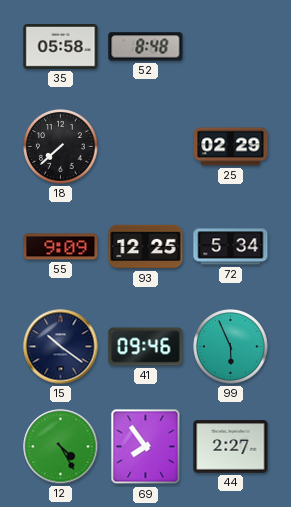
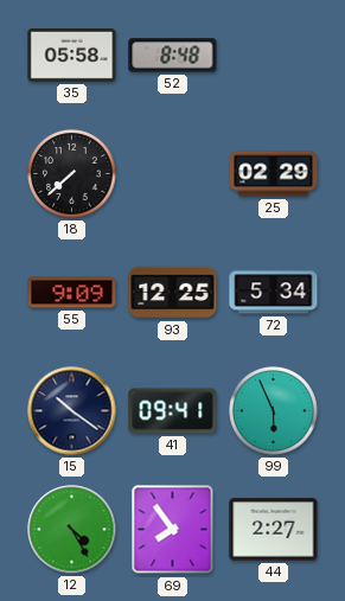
41: 09:46 -> 09:41 (173, 411)
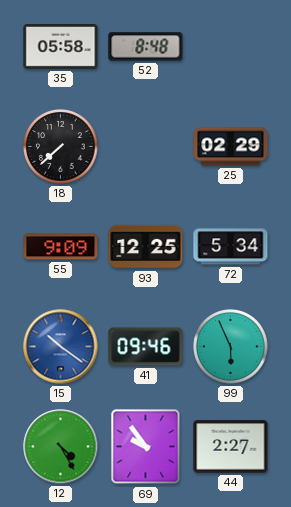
15 dial: navy -> blue (61, 347)
41: 09:41 -> 09:46 (146, 347)
69: 7:54 -> 9:54 (146, 447)
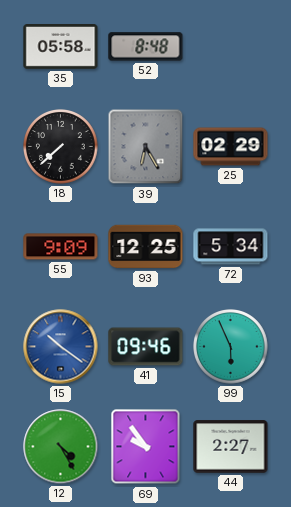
39: none -> 6:25 (146, 147)
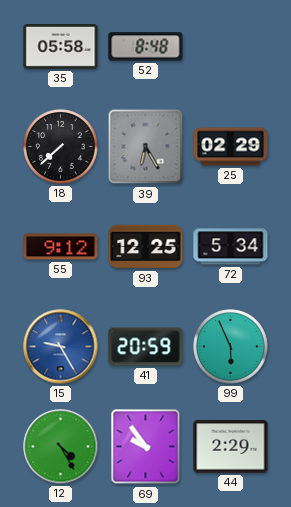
55: 9:09 -> 9:12 (61, 247)
15: 10:21 -> 9:25 (61, 347)
41: 09:46 -> 20:59 (146, 347)
44: 2:27 -> 2:29 (231, 447)
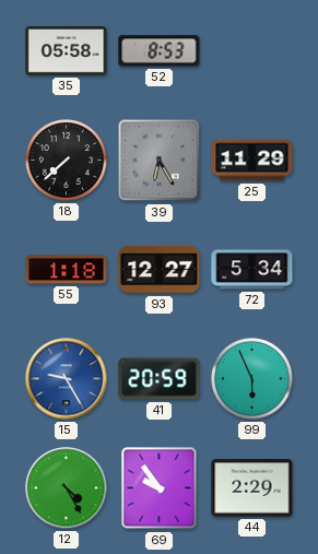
52: 8:48 -> 8:53 (160, 51)
25: 02:29 -> 11:29 (252, 161)
55: 9:12 -> 1:18 (67, 270)
93: 12:25 -> 12:27 (160, 270)
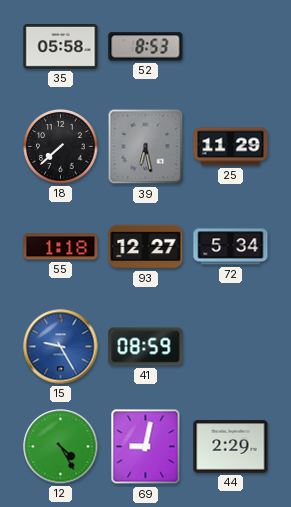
39: 6:25 -> 6:28 (146, 147)
41: 20:59 -> 08:59 (146, 347)
99: 5:56 -> none (252, 379)
69: 9:54 -> 9:02 (146, 447)
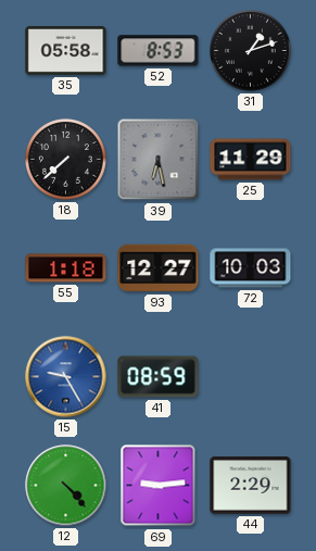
31: none -> 1:12 (251, 51)
72: 5:34 -> 10:03 (251, 268)
12: 4:25 -> 4:23 (66, 486)
69: 9:02 -> 9:14 (159, 486)
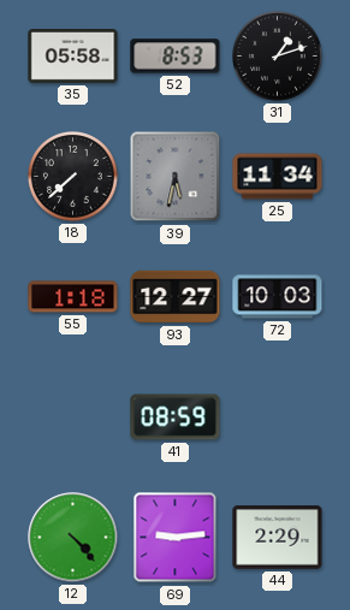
39: 6:28 -> 5:32 (176, 177)
25: 11:29 -> 11:34 (278, 177)
15: 9:25 -> none (66, 377)
